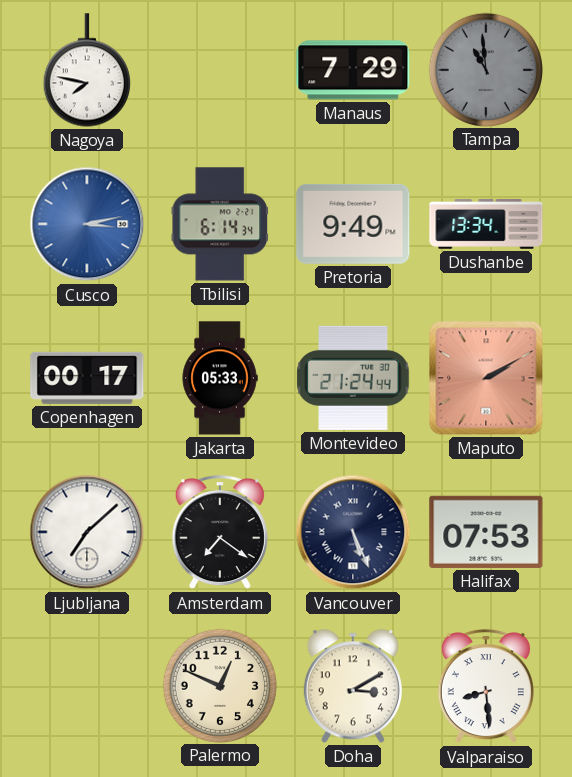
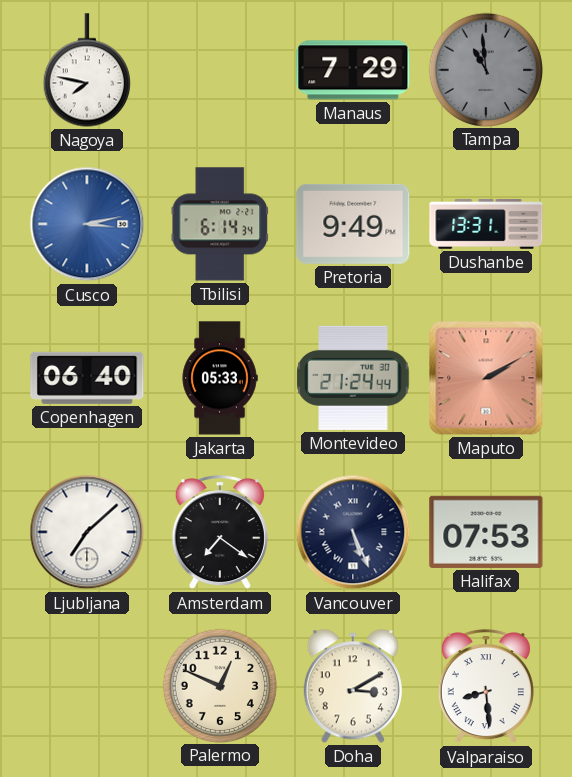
Dushanbe: 13:34 -> 13:31 (486, 224)
Copenhagen: 00:17 -> 06:40 (87, 378)
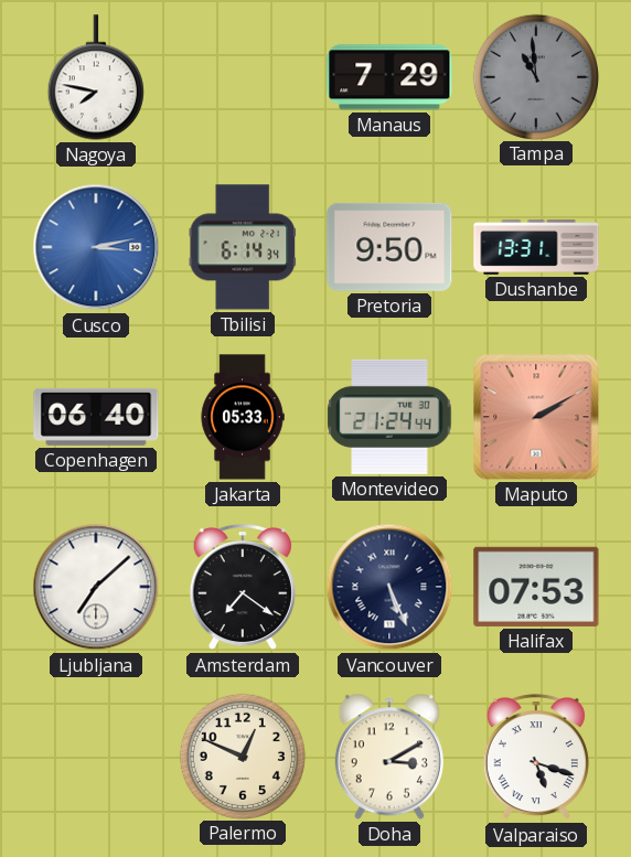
Pretoria: 9:49 -> 9:50 (389, 247)
Valparaiso: 8:29 -> 5:18 (536, 757)
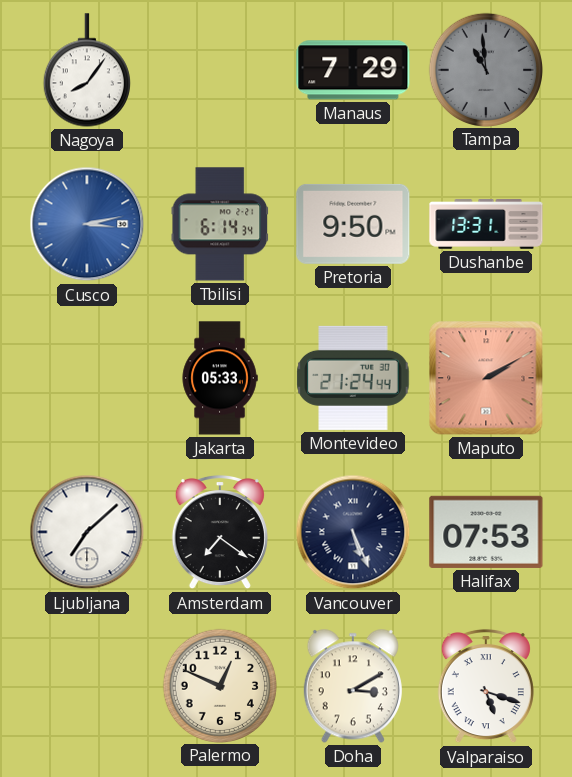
Nagoya: 7:47 -> 8:06 (87, 70)
Copenhagen: 06:40 -> none (96, 417)
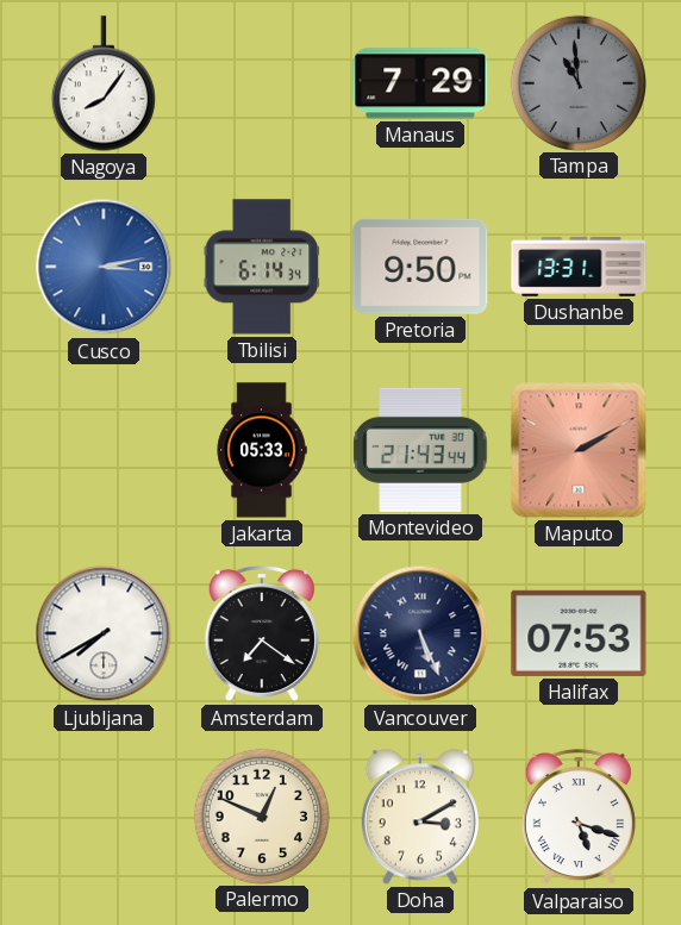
Montevideo: 21:24 -> 21:43 (420, 450)
Ljubljana: 7:08 -> 7:40 (104, 633)
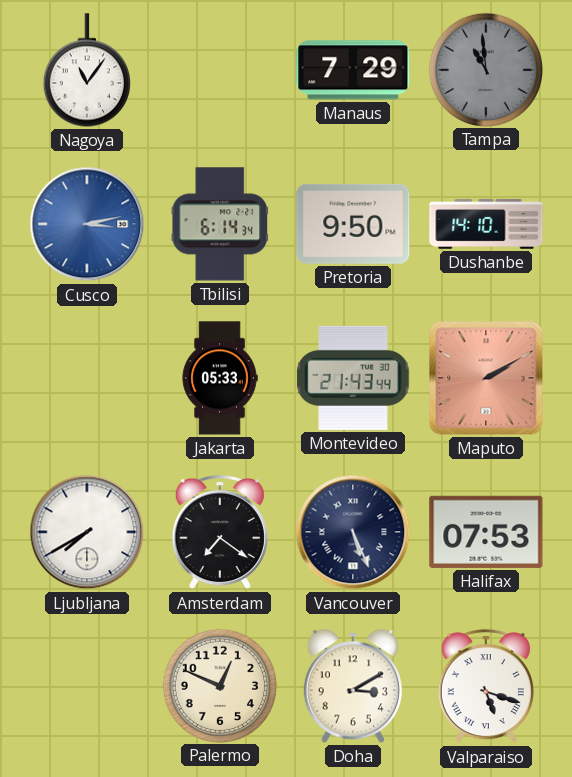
Nagoya: 8:06 -> 11:06 (87, 70)
Dushanbe: 13:31 -> 14:10 (486, 224)
